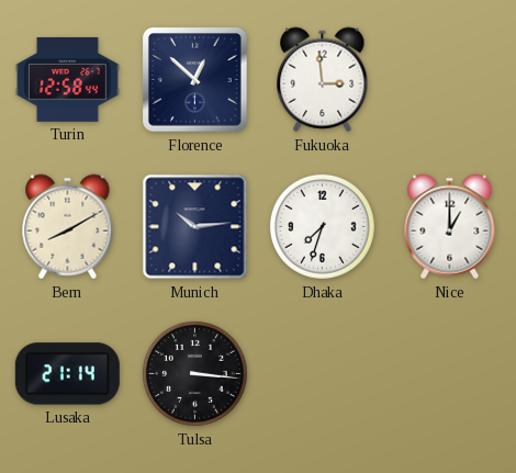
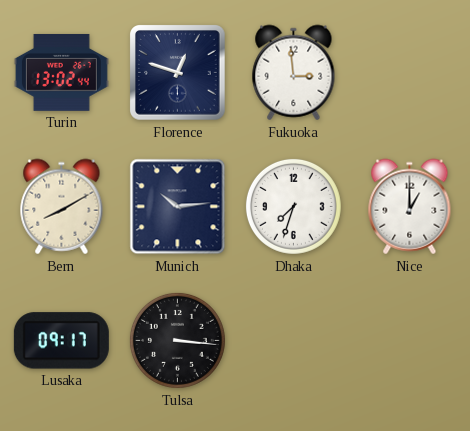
Turin: 12:58 -> 13:02 (61, 72)
Florence: 12:52 -> 12:48 (178, 73)
Lusaka: 21:14 -> 09:17 (61, 341)
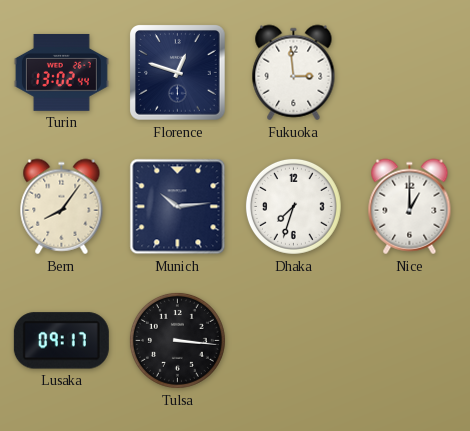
Bern: 8:10 -> 8:06 (62, 207)
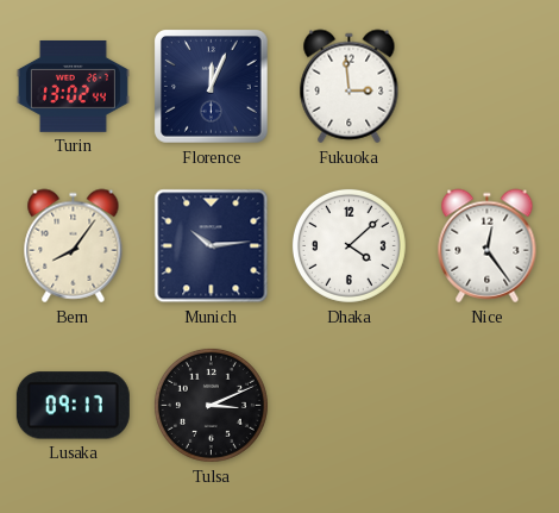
Florence: 12:48 -> 12:04 (212, 87)
Dhaka: 7:33 -> 4:08 (348, 245)
Nice: 1:00 -> 12:24 (488, 246)
Tulsa: 3:16 -> 3:11 (211, 405)
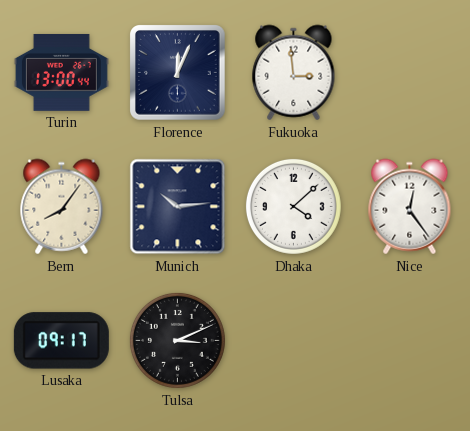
Turin: 13:02 -> 13:00 (61, 72)
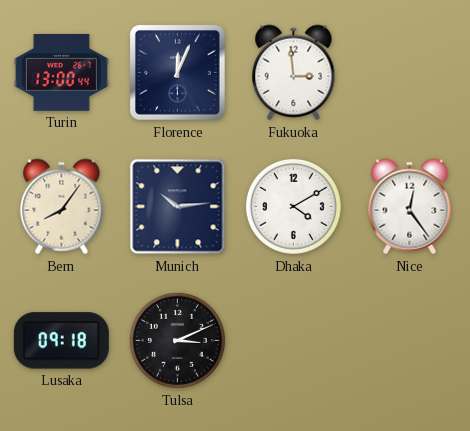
Dhaka: 4:08 -> 4:10 (293, 206)
Lusaka: 09:17 -> 09:18 (61, 341)
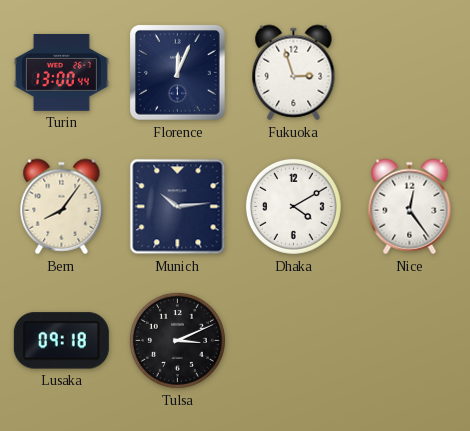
Fukuoka: 2:59 -> 2:57 (294, 73)
